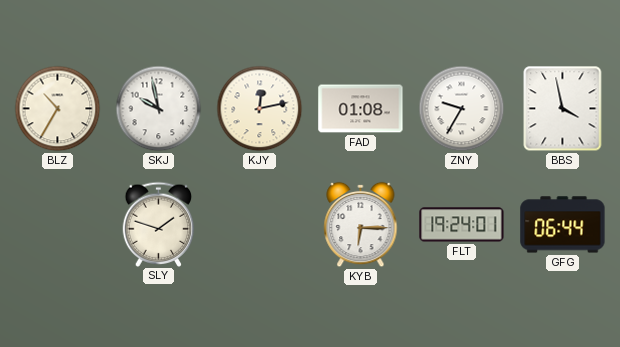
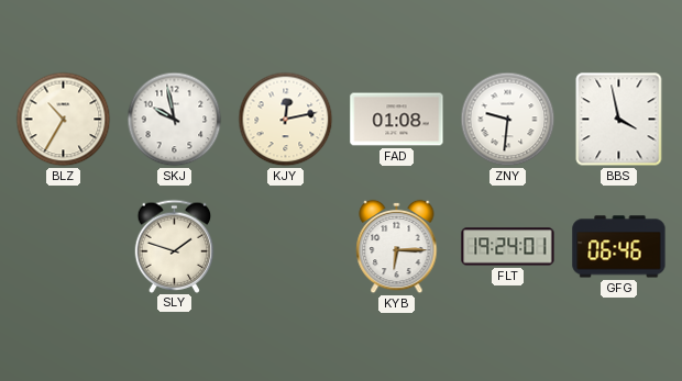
ZNY: 9:35 -> 9:31 (508, 120)
GFG: 06:44 -> 06:46 (619, 247)
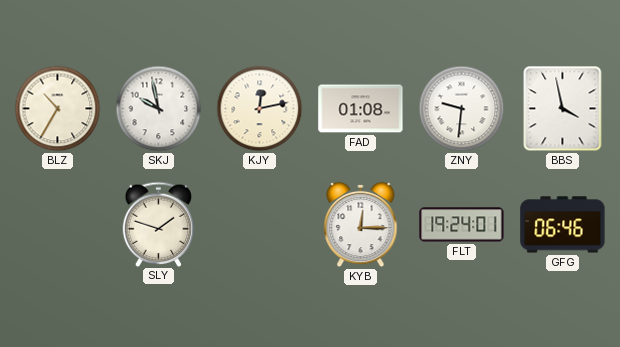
KYB: 6:15 -> 12:15 (361, 225)
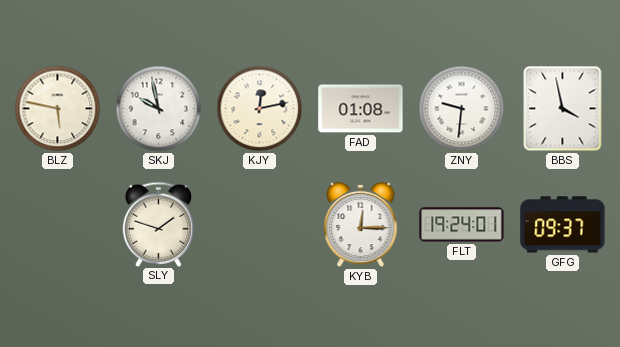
BLZ: 10:35 -> 5:47 (58, 109)
GFG: 06:46 -> 09:37 (563, 225)
